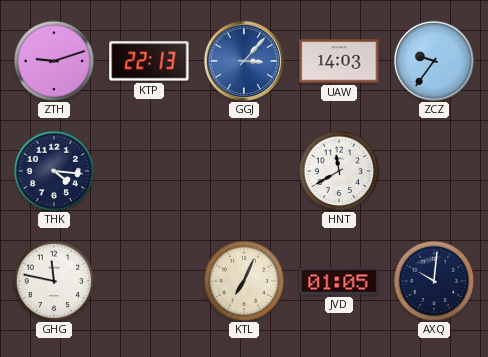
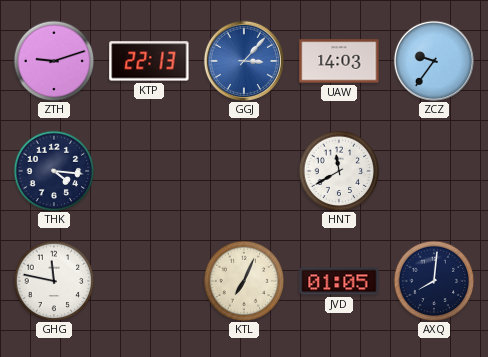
AXQ: 10:01 -> 8:01 (434, 281)
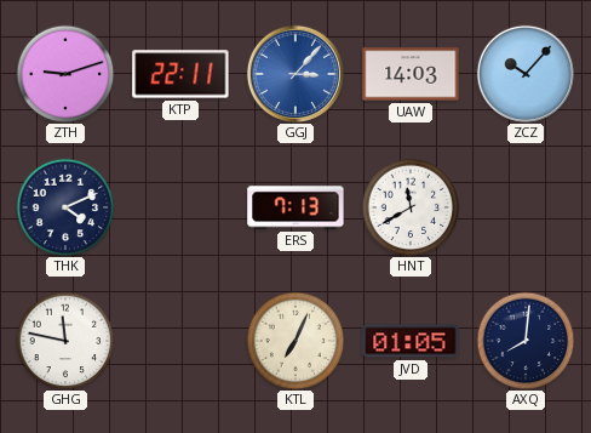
KTP: 22:13 -> 22:11 (180, 74)
ZCZ: 9:36 -> 10:07 (524, 73)
THK: 4:16 -> 4:11 (65, 207)
ERS: none -> 7:13 (295, 207)
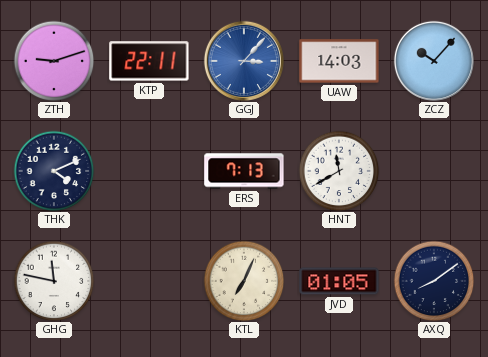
AXQ: 8:01 -> 8:09 (434, 281)
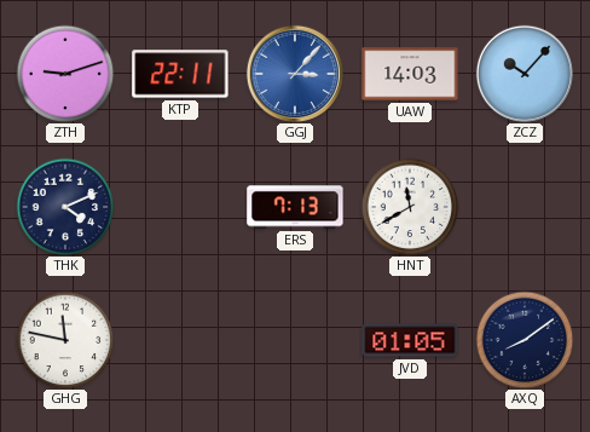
KTL: 7:04 -> none (244, 281)
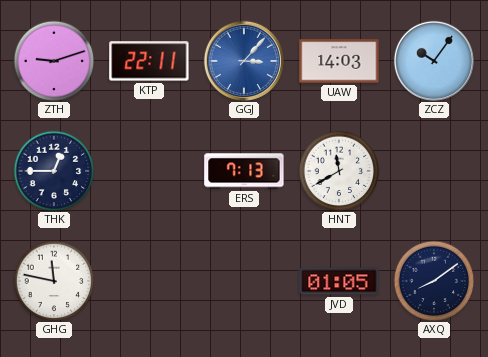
ZCZ: 10:07 -> 10:06 (433, 60)
THK: 4:11 -> 12:45 (54, 171)
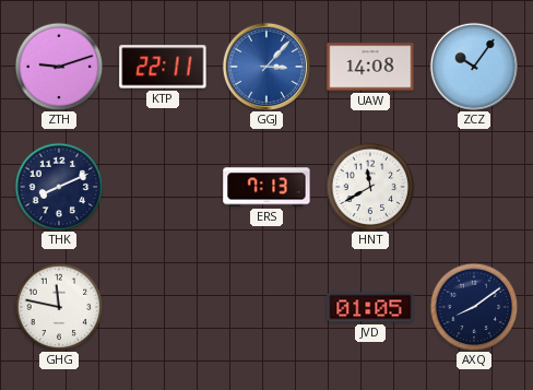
UAW: 14:03 -> 14:08 (370, 67)
THK: 12:45 -> 8:11 (59, 187)
